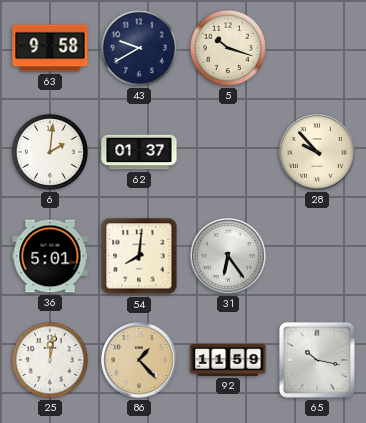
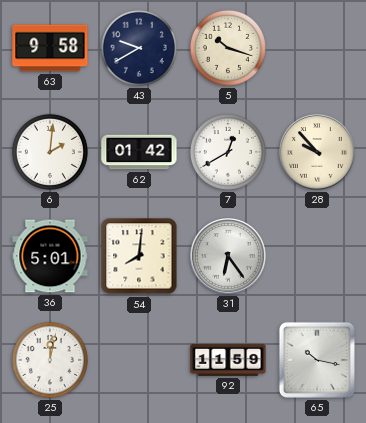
62: 01:37 -> 01:42 (139, 152)
7: none -> 12:40 (228, 152)
86: 1:23 -> none (139, 360)
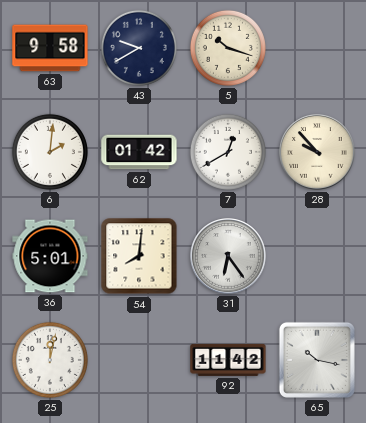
92: 11:59 -> 11:42 (228, 360)
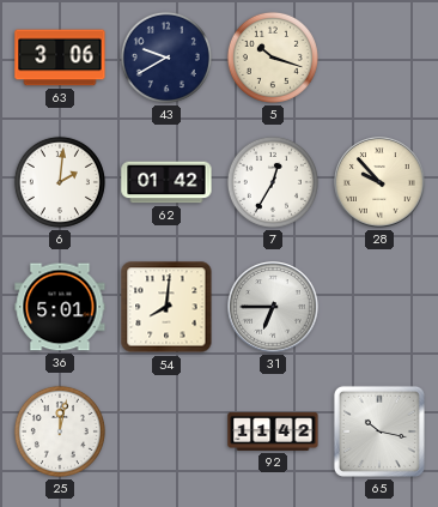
63: 9:58 -> 3:06 (60, 58)
7: 12:40 -> 12:35 (273, 182)
31: 6:24 -> 6:45 (273, 307)
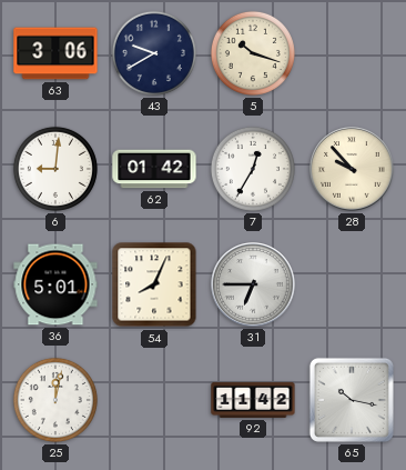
6: 2:01 -> 9:01 (55, 169)
54: 8:01 -> 8:04 (154, 284)
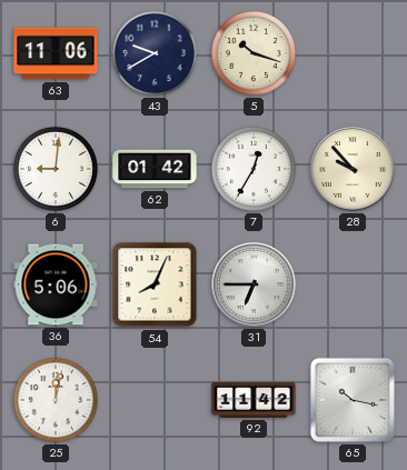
63: 3:06 -> 11:06 (56, 53)
36: 5:01 -> 5:06 (56, 284)
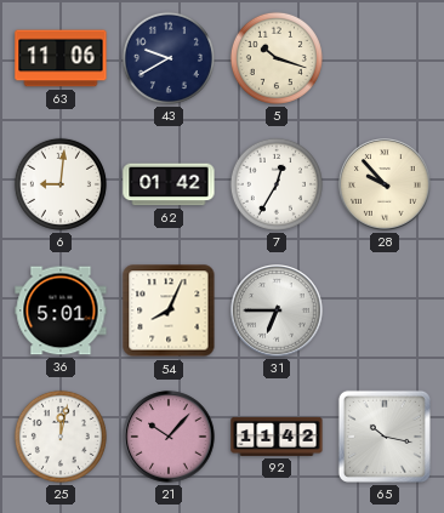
36: 5:06 -> 5:01 (61, 310)
21: none -> 10:07 (169, 437)
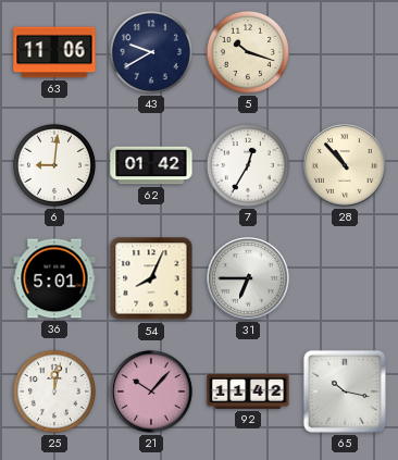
28: 9:53 -> 10:53 (345, 165)
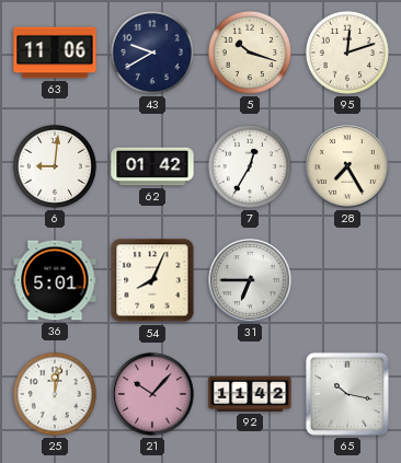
95: none -> 12:12 (347, 53)
28: 10:53 -> 7:25 (347, 166)
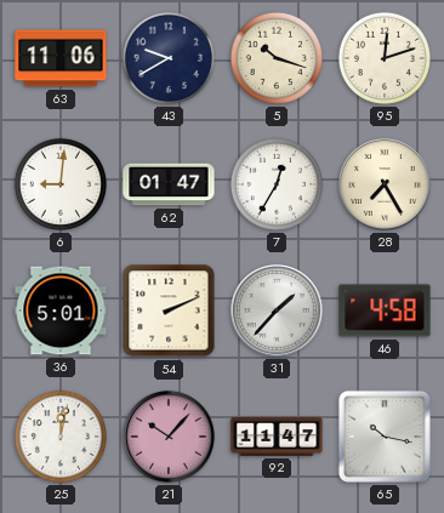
62: 01:42 -> 01:47 (169, 184)
54: 8:04 -> 2:11 (169, 310)
31: 6:45 -> 1:37 (277, 310)
46: none -> 4:58 (385, 310)
92: 11:42 -> 11:47 (277, 437)
